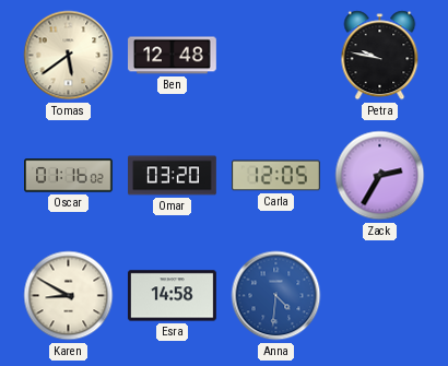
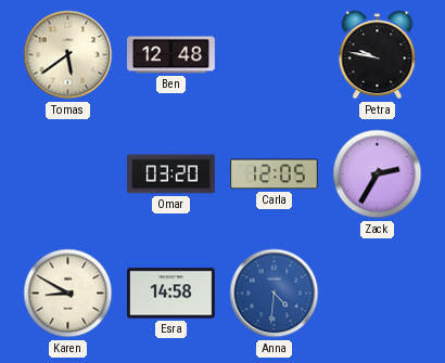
Oscar: 01:16 -> none (69, 176)
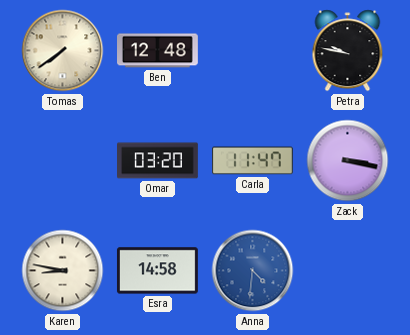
Tomas: 5:39 -> 7:39 (63, 51)
Carla: 12:05 -> 11:47 (253, 161)
Zack: 2:35 -> 3:17 (348, 161)
Karen: 8:50 -> 8:47 (63, 271)
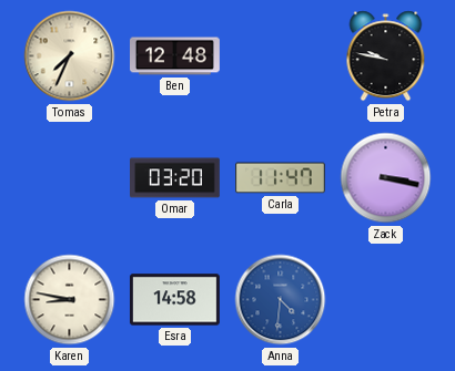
Tomas: 7:39 -> 7:34 (70, 56)
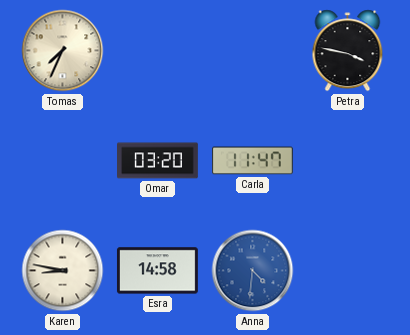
Ben: 12:48 -> none (175, 56)
Petra: 9:47 -> 3:47 (348, 51)
Zack: 3:17 -> none (386, 178)
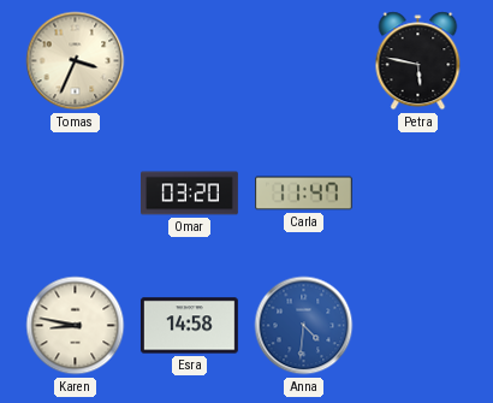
Tomas: 7:34 -> 3:34 (76, 61)
Petra: 3:47 -> 5:47 (418, 61)
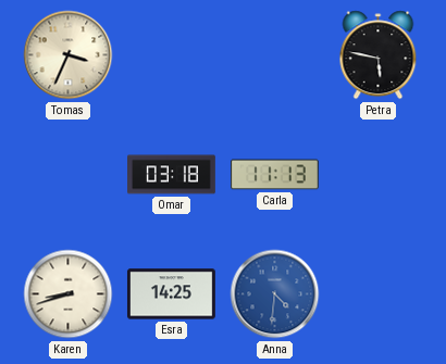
Omar: 03:20 -> 03:18 (172, 175)
Carla: 11:47 -> 11:13 (275, 175)
Karen: 8:47 -> 8:42 (69, 294)
Esra: 14:58 -> 14:25 (171, 294)
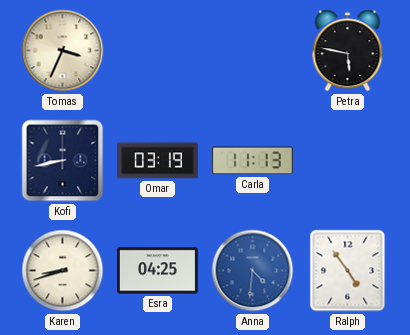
Kofi: none -> 8:43 (63, 161)
Omar: 03:18 -> 03:19 (158, 161)
Esra: 14:25 -> 04:25 (157, 271)
Ralph: none -> 4:54 (348, 271)
